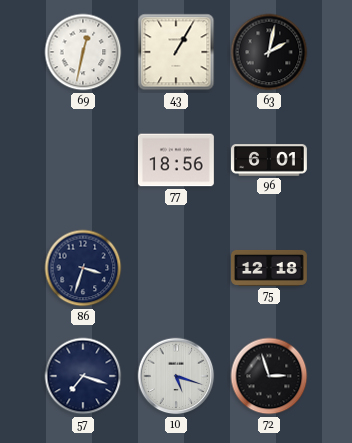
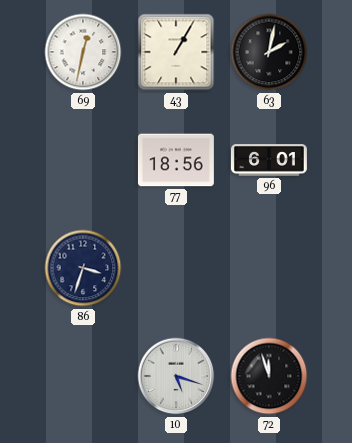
75: 12:18 -> none (270, 268)
57: 7:18 -> none (83, 376)
72: 2:57 -> 11:57 (269, 376)
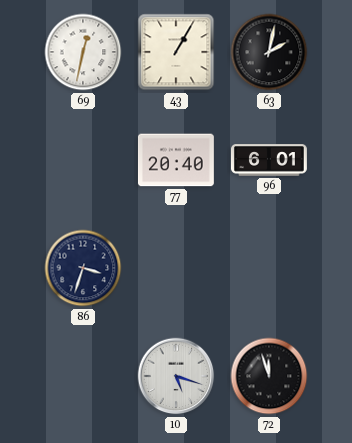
77: 18:56 -> 20:40 (176, 160)
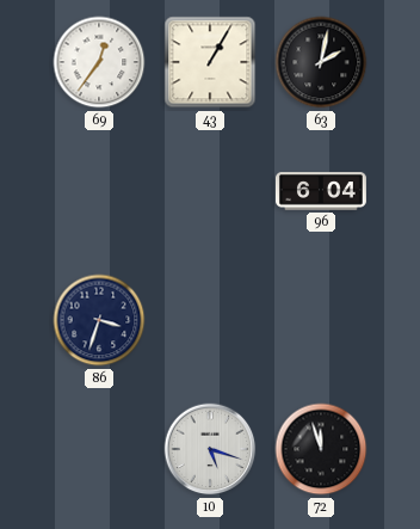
69: 12:32 -> 12:36 (99, 62)
77: 20:40 -> none (176, 160)
96: 6:01 -> 6:04 (321, 191)
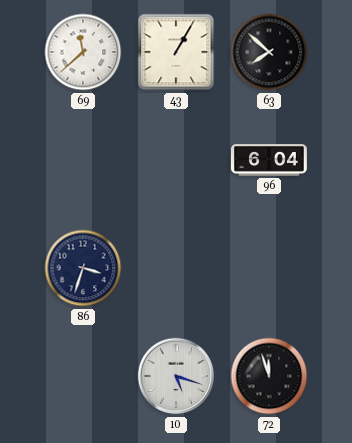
69: 12:36 -> 11:38 (83, 52)
63: 2:02 -> 7:52 (269, 52)
